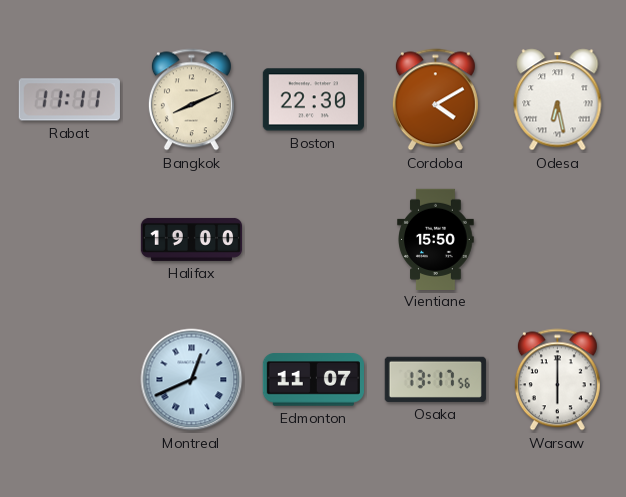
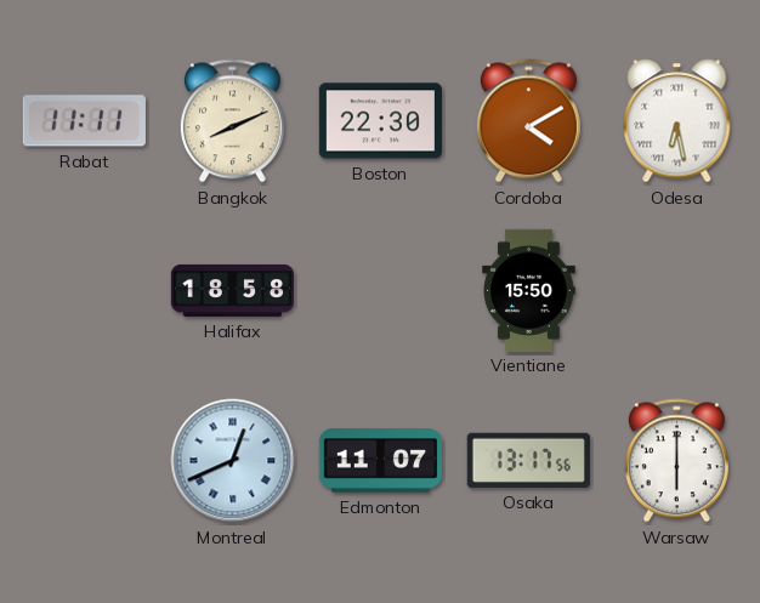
Halifax: 19:00 -> 18:58 (233, 290)
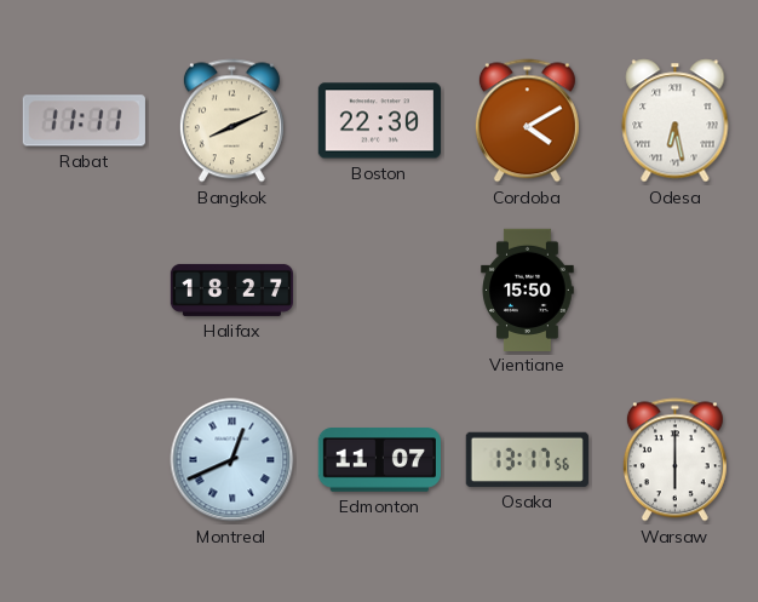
Halifax: 18:58 -> 18:27 (232, 289)
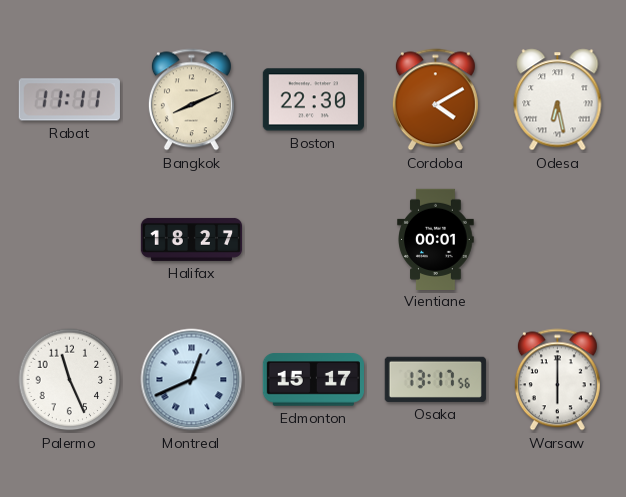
Vientiane: 15:50 -> 00:01 (436, 239)
Palermo: none -> 11:26 (70, 380)
Edmonton: 11:07 -> 15:17 (313, 380)
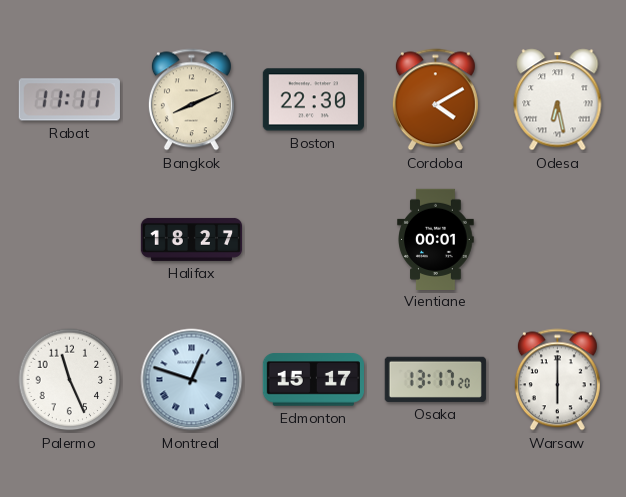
Montreal: 12:41 -> 12:48 (192, 380)
Osaka: 13:17:56 -> 13:17:20 (435, 379)
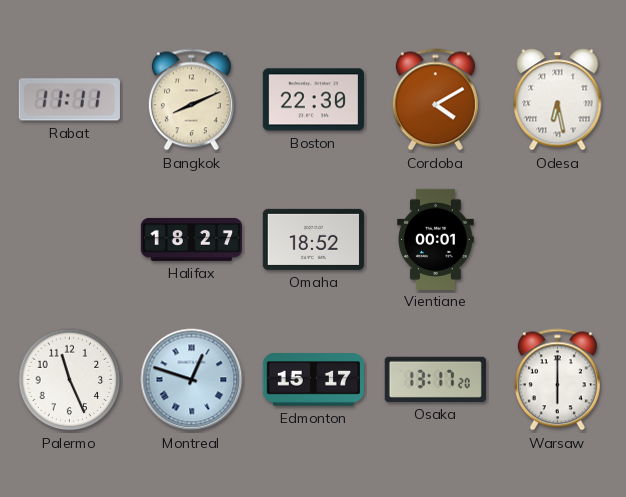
Omaha: none -> 18:52 (313, 239)
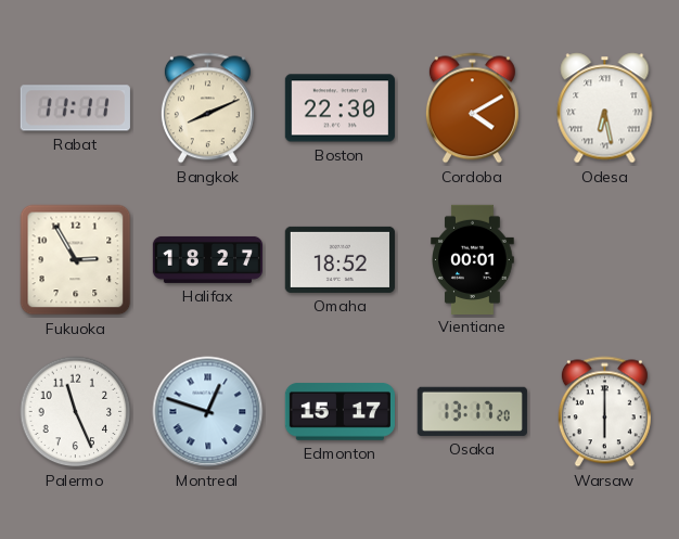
Fukuoka: none -> 2:55 (76, 260)
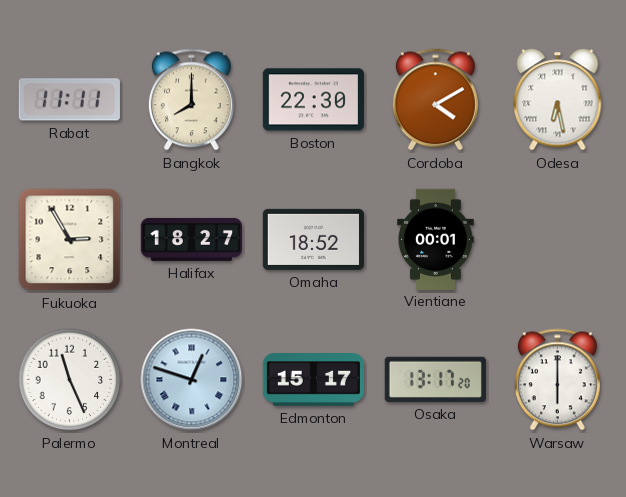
Bangkok: 8:11 -> 8:00 (191, 100)
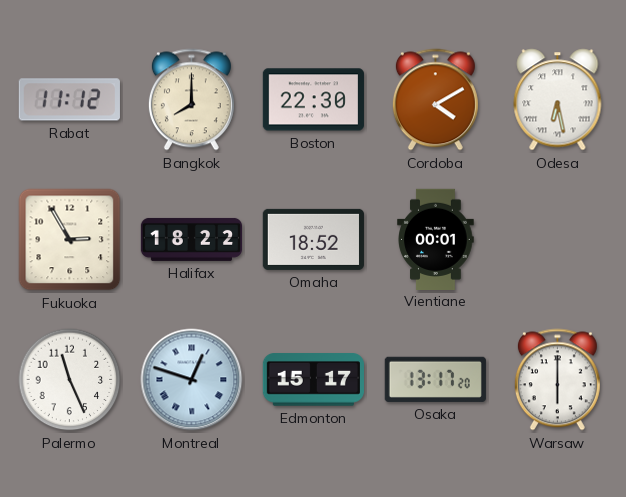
Rabat: 11:11 -> 11:12 (69, 100)
Halifax: 18:27 -> 18:22 (192, 239)
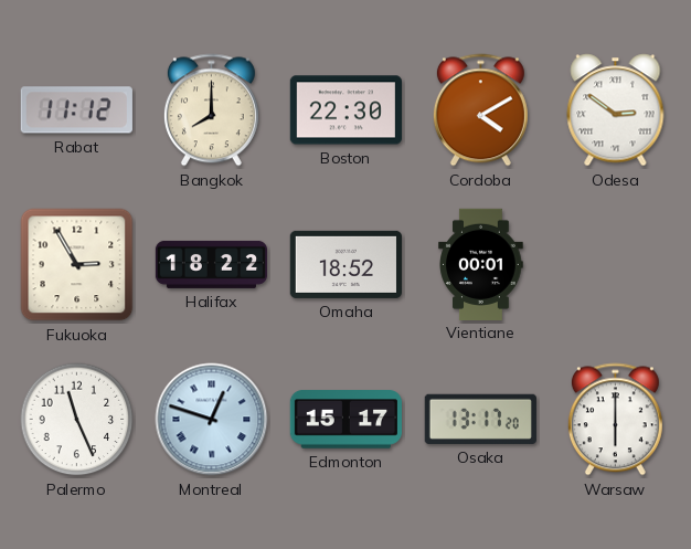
Odesa: 6:28 -> 2:51 (616, 110)
